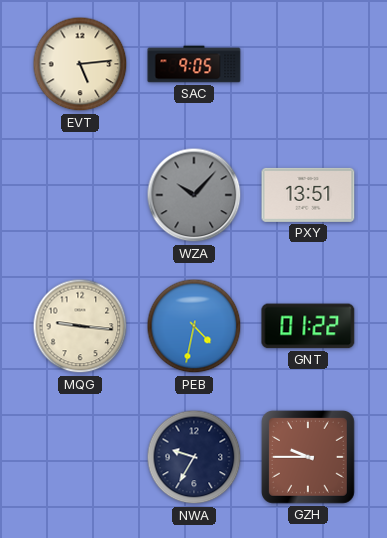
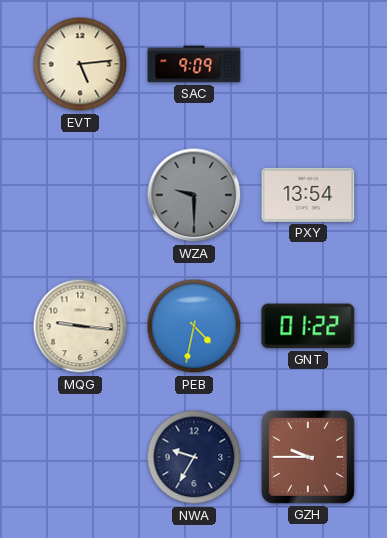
SAC: 9:05 -> 9:09 (194, 64)
WZA: 10:07 -> 9:30 (194, 195)
PXY: 13:51 -> 13:54 (308, 195)
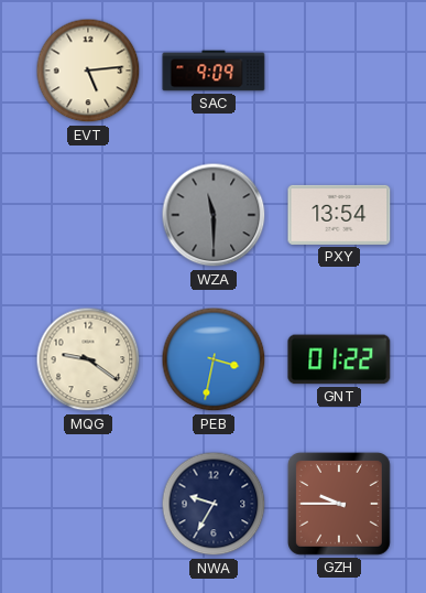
WZA: 9:30 -> 11:30 (214, 215)
MQG: 9:16 -> 9:21 (88, 359)
PEB: 4:32 -> 3:32 (214, 359)
